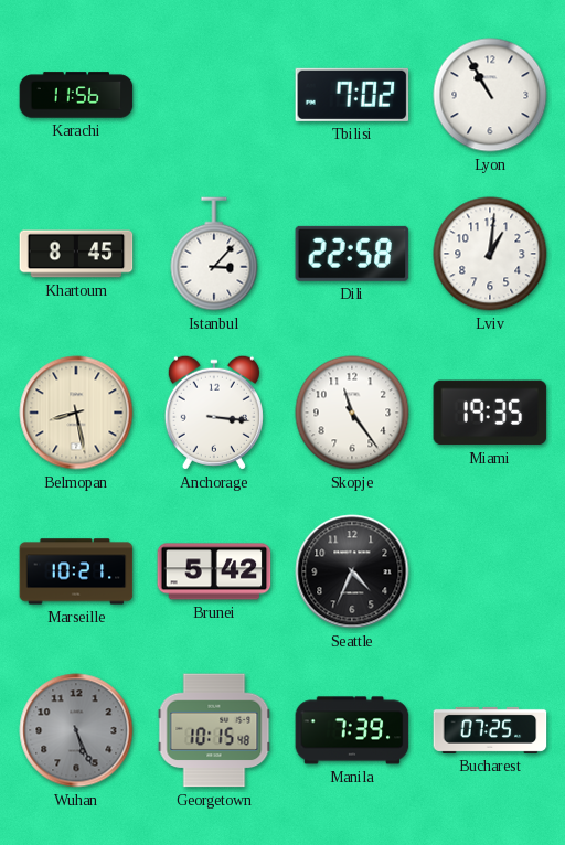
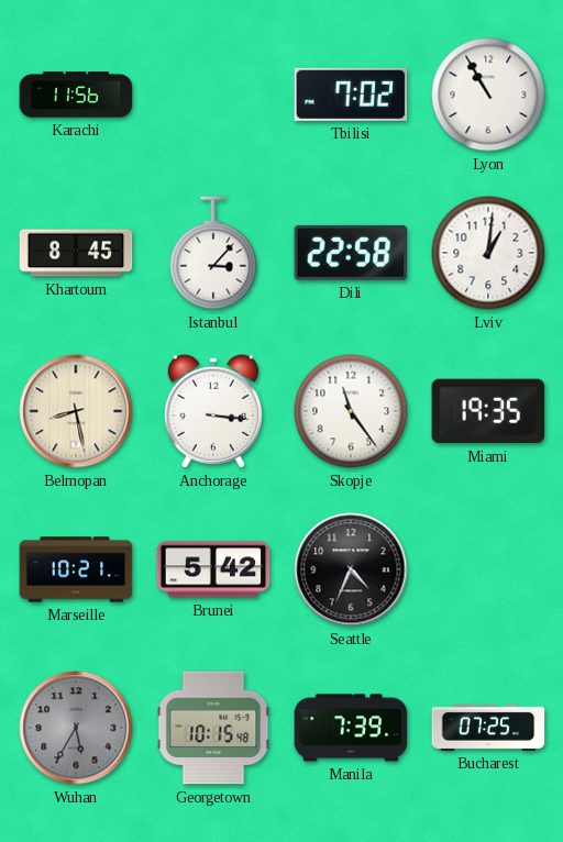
Wuhan: 5:26 -> 5:35 (76, 728)
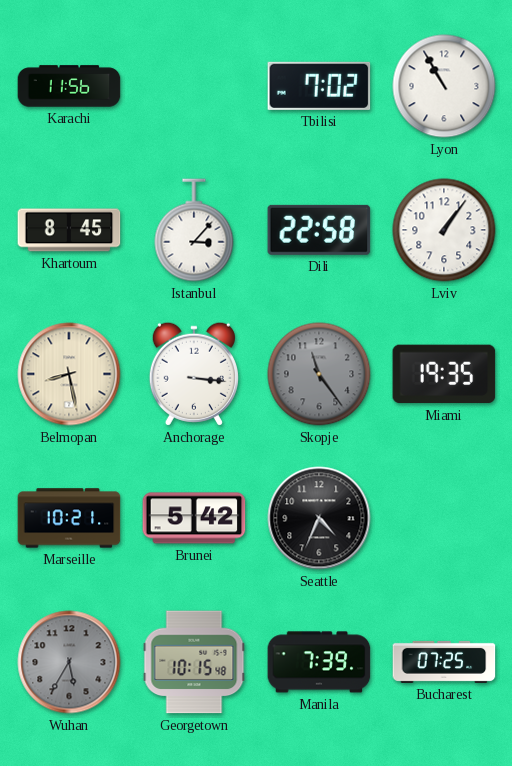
Lviv: 1:01 -> 1:06 (444, 230)
Skopje dial: white -> grey (319, 374)
